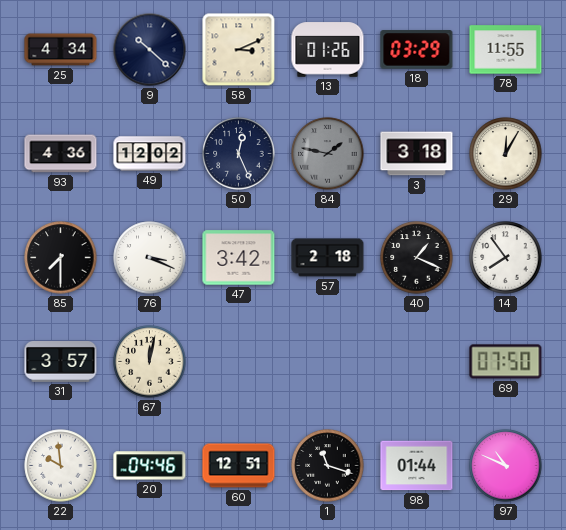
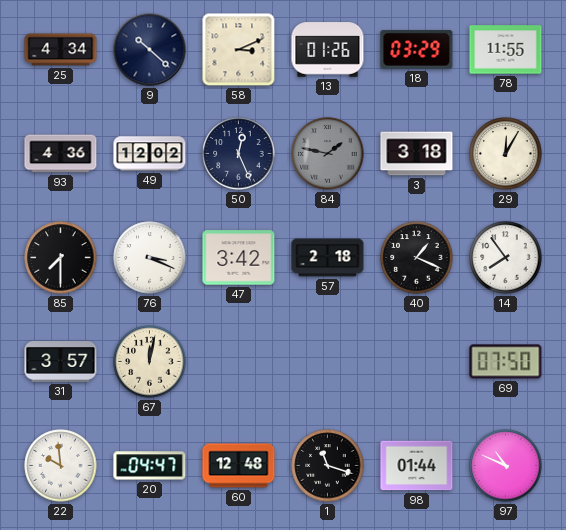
20: 04:46 -> 04:47 (150, 466)
60: 12:51 -> 12:48 (239, 466)
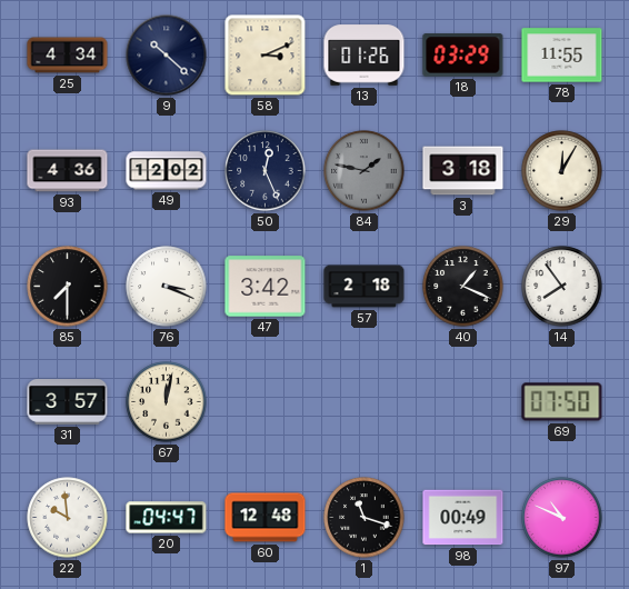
98: 01:44 -> 00:49 (463, 518)
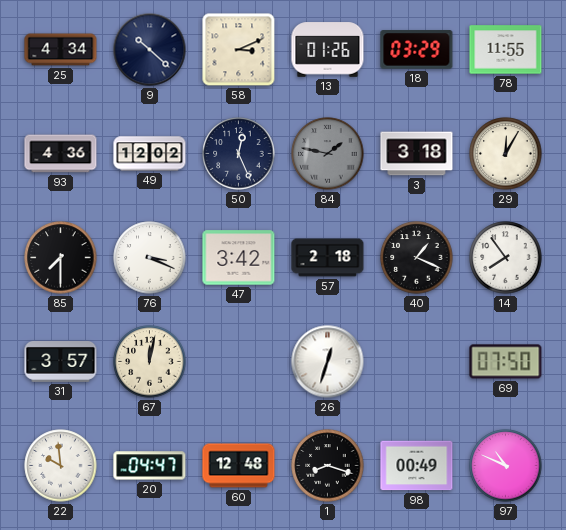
26: none -> 12:33 (328, 362)
1: 11:18 -> 8:18 (328, 466)
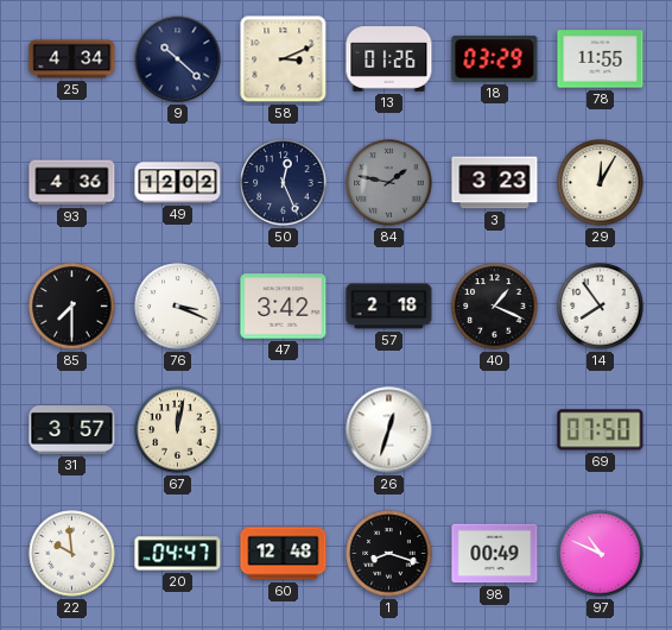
3: 3:18 -> 3:23 (495, 183)
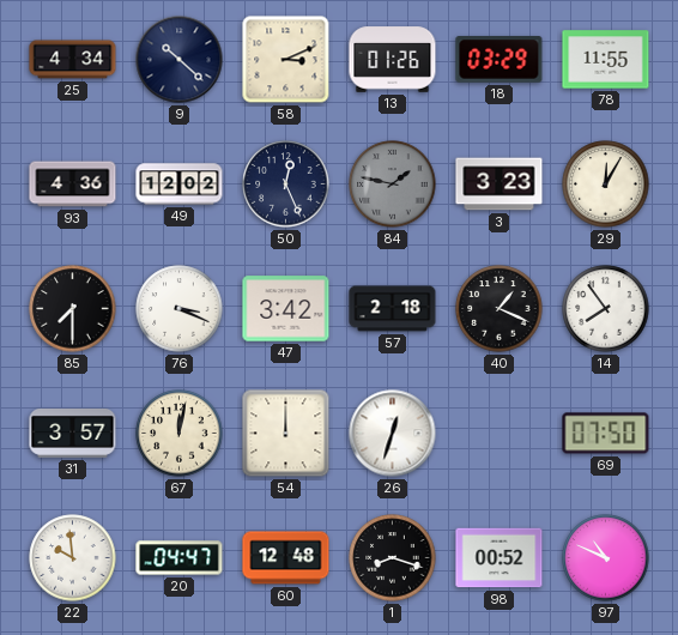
54: none -> 12:00 (286, 434)
98: 00:49 -> 00:52 (500, 558)
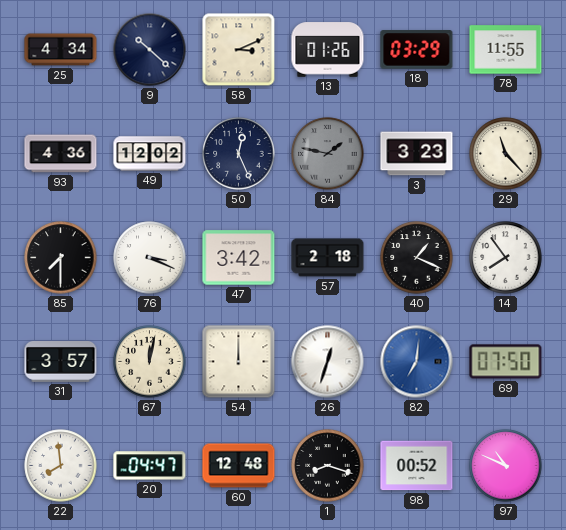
29: 12:05 -> 11:23 (506, 154)
82: none -> 7:01 (417, 362)
22: 9:59 -> 7:59 (61, 466)
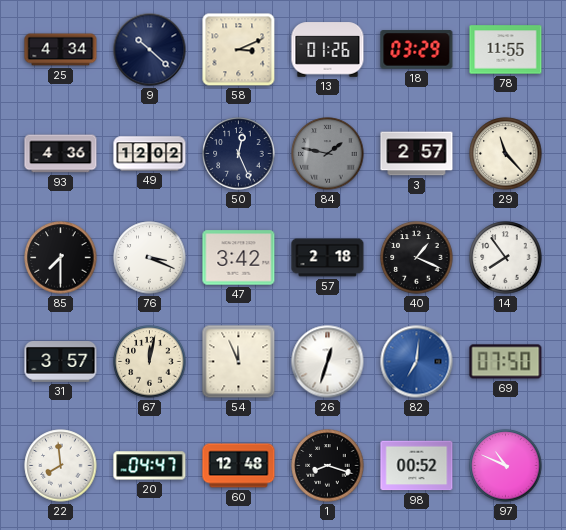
3: 3:23 -> 2:57 (417, 154)
54: 12:00 -> 11:56 (239, 362)
